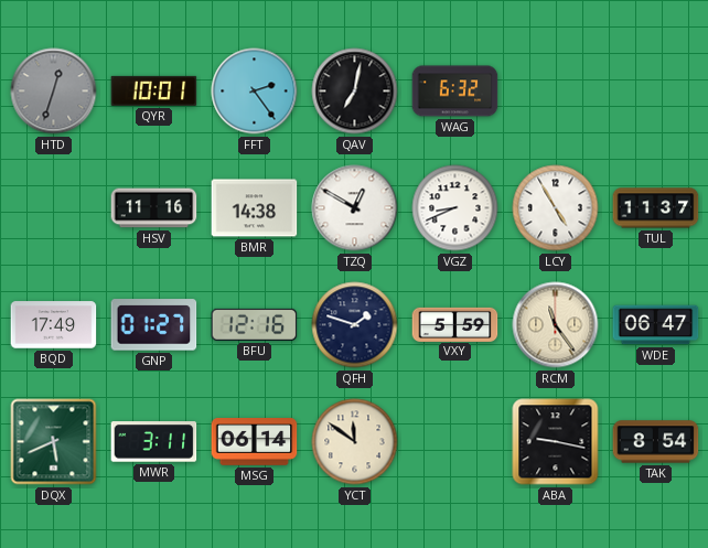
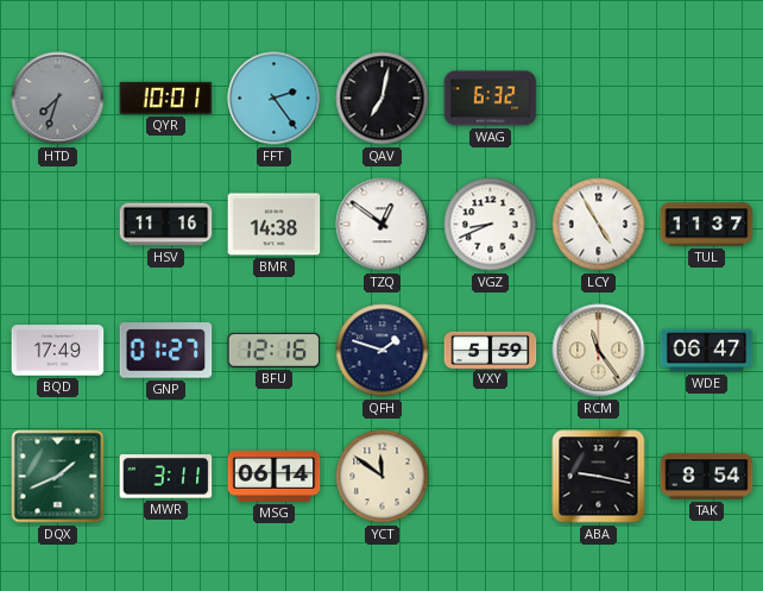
HTD: 12:33 -> 7:33 (58, 99)
TZQ: 12:50 -> 12:51 (383, 225)
DQX: 5:41 -> 1:41 (58, 477)
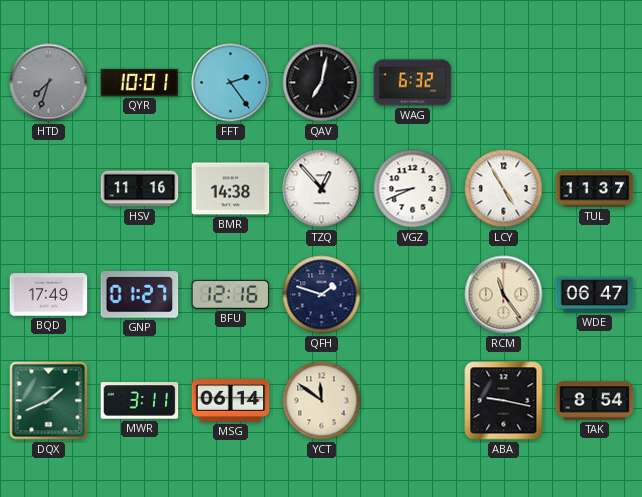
TZQ: 12:51 -> 12:53 (322, 189)
VXY: 5:59 -> none (491, 350)
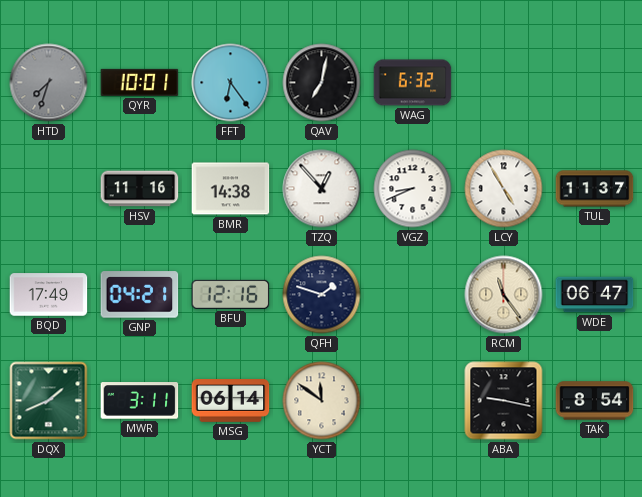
FFT: 2:24 -> 6:24 (231, 83)
GNP: 01:27 -> 04:21 (140, 295)
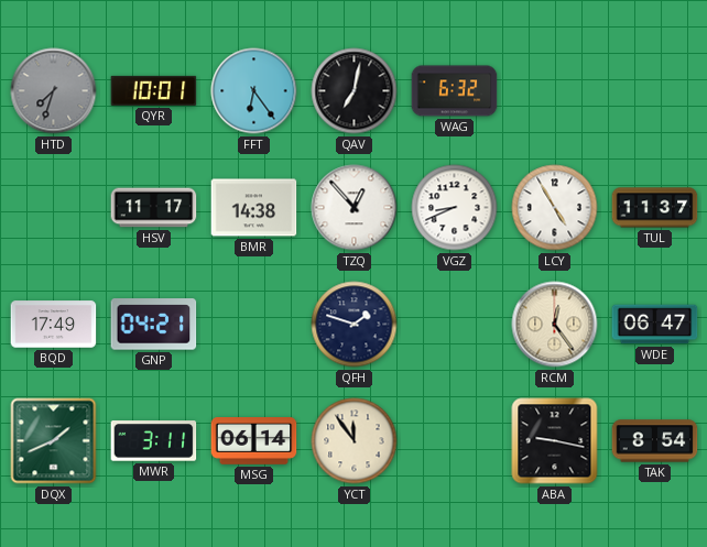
HSV: 11:16 -> 11:17 (154, 208)
BFU: 12:16 -> none (231, 294)
RCM: 11:24 -> 12:24 (555, 325)
YCT: 11:51 -> 11:54 (355, 441)
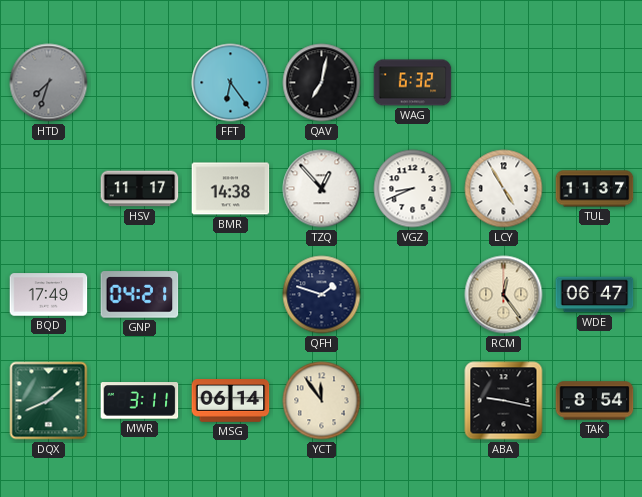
QYR: 10:01 -> none (154, 90)
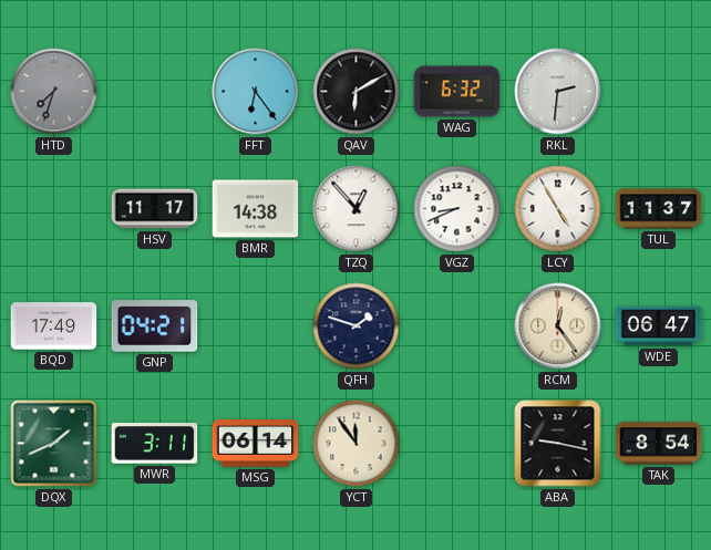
QAV: 7:02 -> 6:10 (357, 92)
RKL: none -> 2:31 (558, 92)
